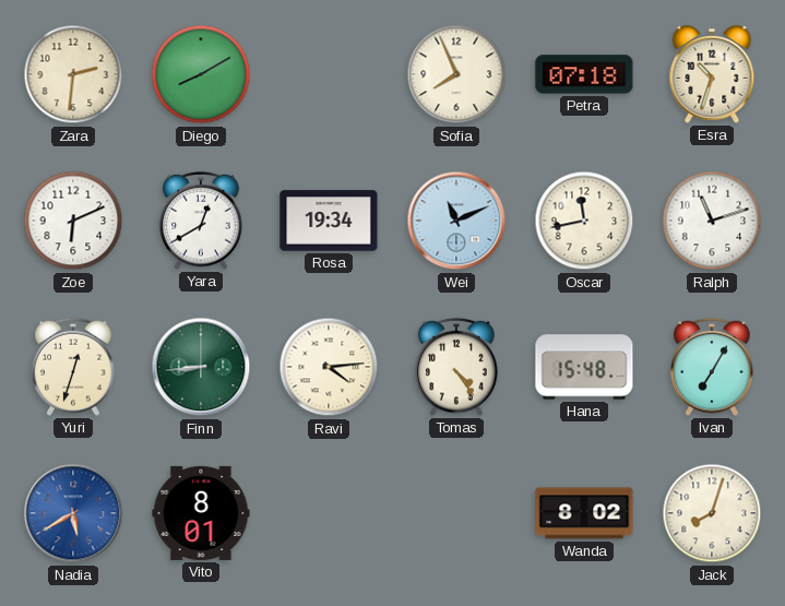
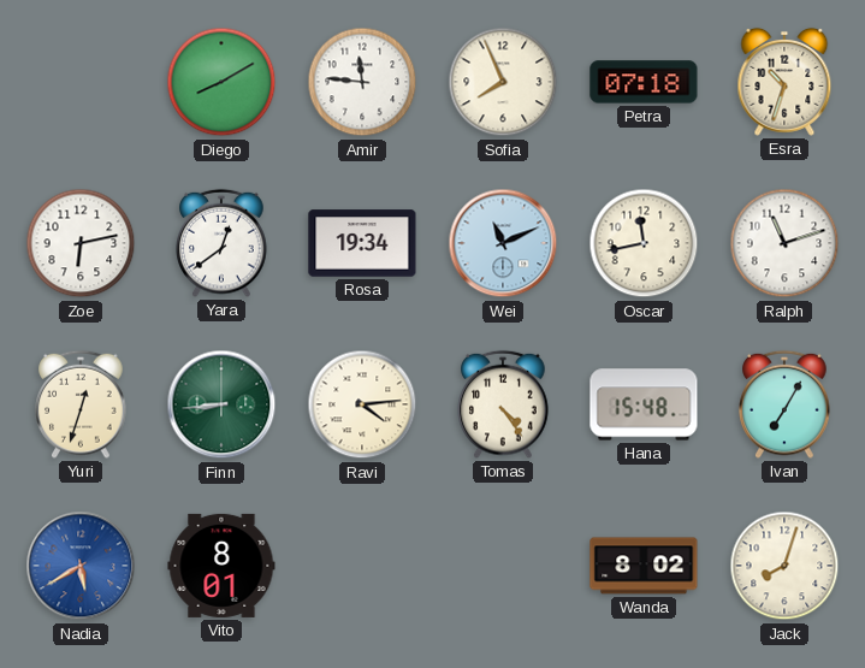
Zara: 2:31 -> none (73, 74)
Amir: none -> 11:46 (362, 82)
Zoe: 6:11 -> 6:13 (81, 243)
Yara: 12:40 -> 12:39 (221, 243)
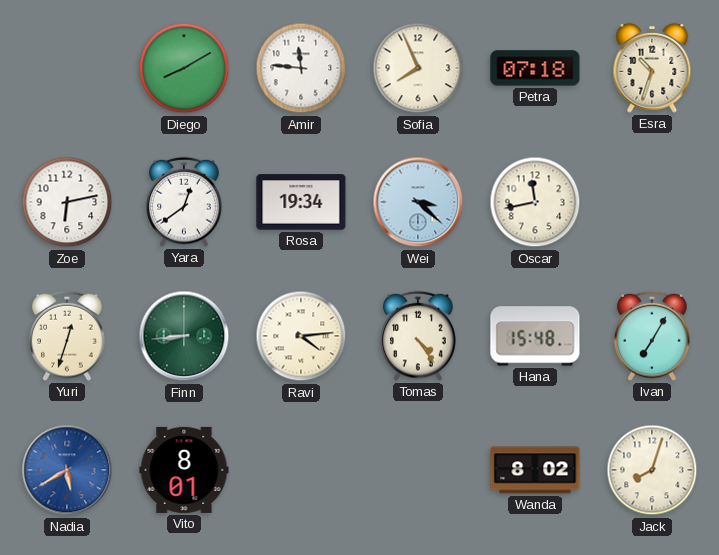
Wei: 11:11 -> 3:22 (418, 202)
Ralph: 11:12 -> none (784, 243)
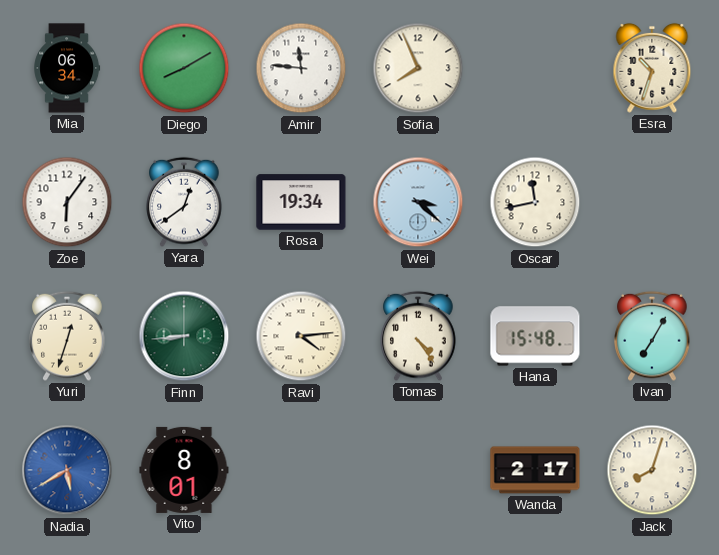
Mia: none -> 06:34 (67, 68)
Petra: 07:18 -> none (535, 68)
Zoe: 6:13 -> 6:06 (67, 202)
Wanda: 8:02 -> 2:17 (535, 470)
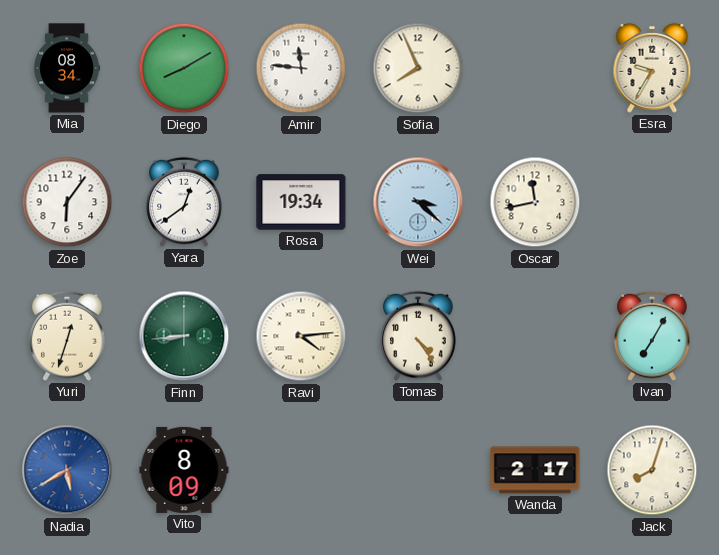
Mia: 06:34 -> 08:34 (67, 68)
Esra: 10:33 -> 9:35 (652, 68)
Hana: 15:48 -> none (535, 336)
Vito: 8:01 -> 8:09 (184, 470)
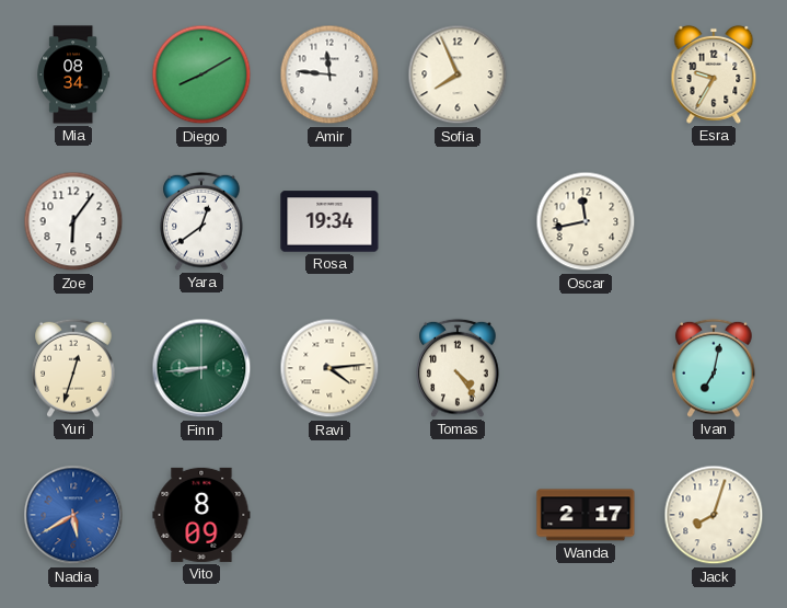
Wei: 3:22 -> none (418, 202)
Ivan: 7:05 -> 7:02 (714, 368)
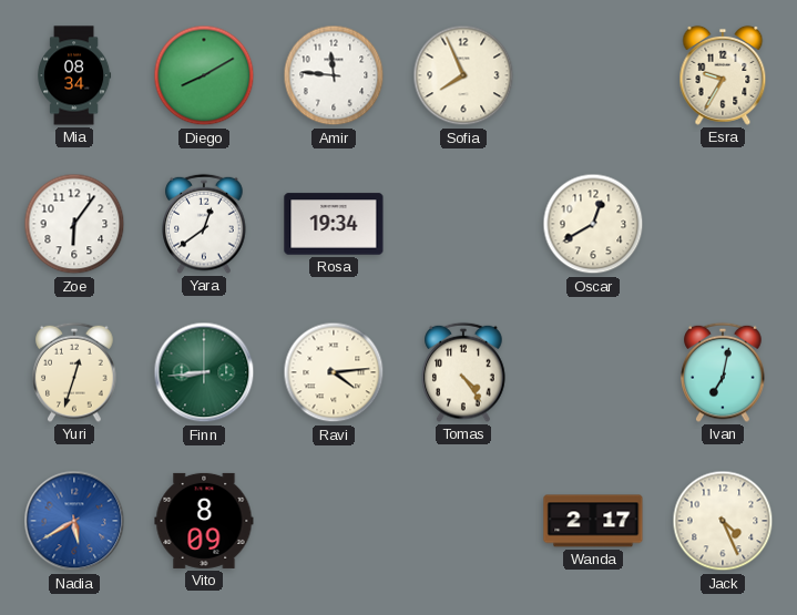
Oscar: 11:43 -> 12:40 (593, 224)
Jack: 8:03 -> 4:26 (723, 521)
